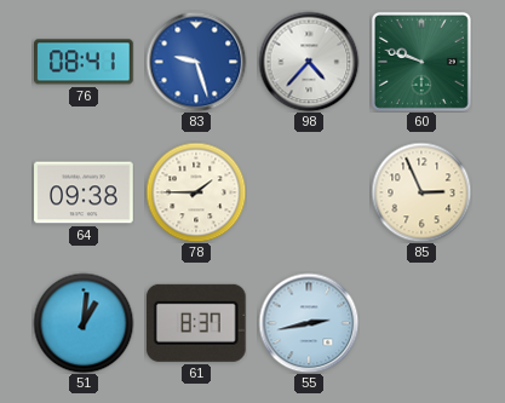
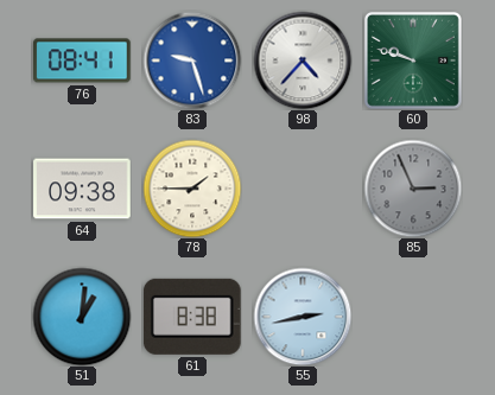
85 dial: cream -> grey (413, 189)
61: 8:37 -> 8:38 (192, 317)
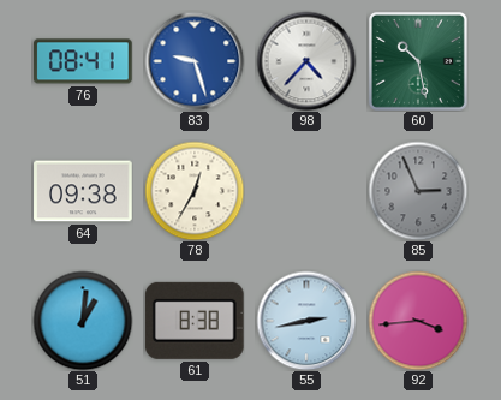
60: 9:48 -> 10:28 (418, 61)
78: 1:45 -> 12:35 (195, 191)
92: none -> 3:44 (418, 321)
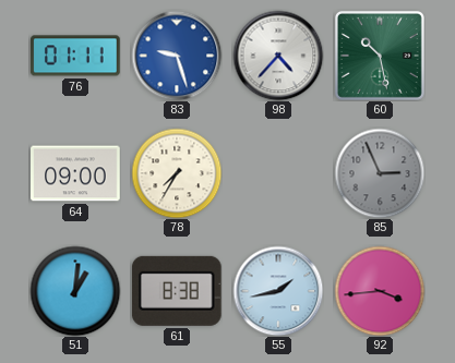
76: 08:41 -> 01:11 (75, 56)
64: 09:38 -> 09:00 (75, 173)
78: 12:35 -> 7:35 (177, 173)
55: 2:43 -> 1:43 (278, 291)
